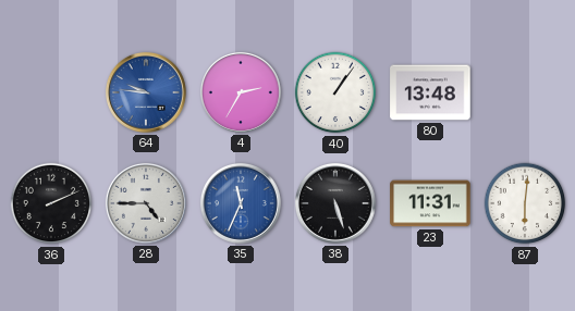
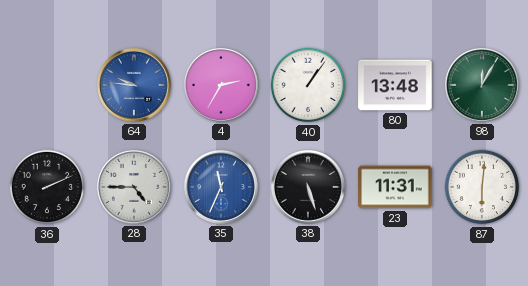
98: none -> 12:05 (482, 85)
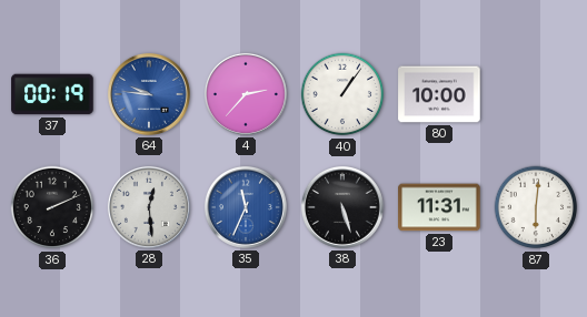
37: none -> 00:19 (52, 94)
4: 2:35 -> 2:37 (246, 94)
80: 13:48 -> 10:00 (439, 94)
98: 12:05 -> none (482, 85)
28: 4:45 -> 12:29 (149, 207)
